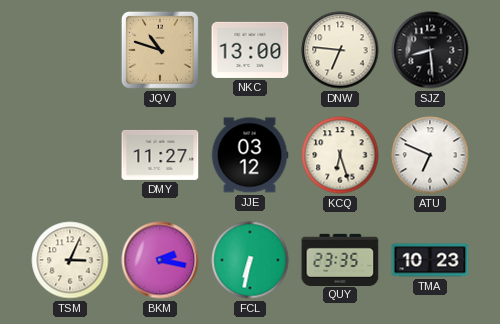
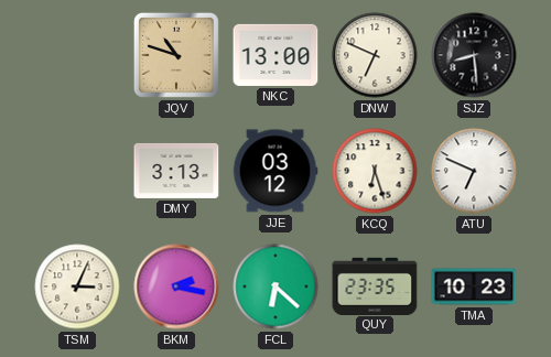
DNW: 6:46 -> 6:49 (375, 55)
DMY: 11:27 -> 3:13 (176, 171)
FCL: 6:32 -> 6:22 (275, 286)
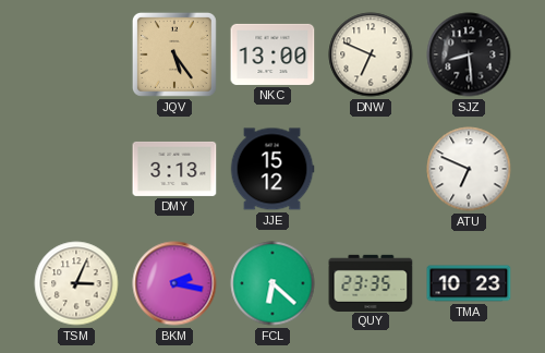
JQV: 10:48 -> 5:24 (174, 54)
JJE: 03:12 -> 15:12 (272, 169)
KCQ: 6:27 -> none (375, 171)
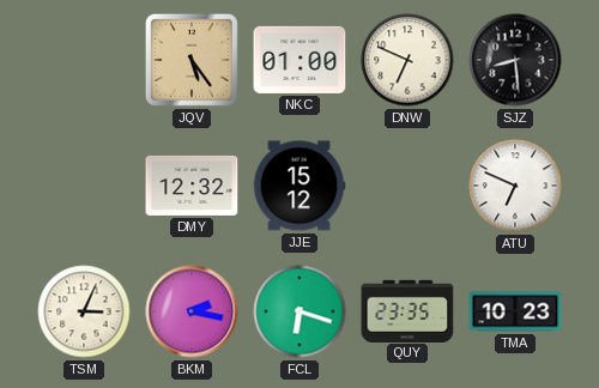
NKC: 13:00 -> 01:00 (299, 60)
DMY: 3:13 -> 12:32 (192, 186)
FCL: 6:22 -> 6:18 (299, 311)
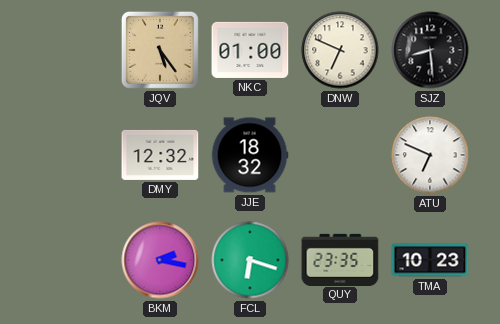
JJE: 15:12 -> 18:32 (250, 155)
TSM: 3:04 -> none (84, 311)
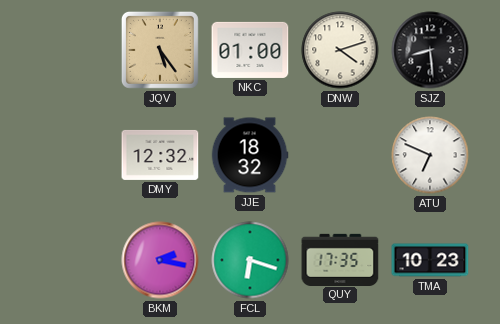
DNW: 6:49 -> 4:12 (340, 50)
QUY: 23:35 -> 17:35 (340, 259)
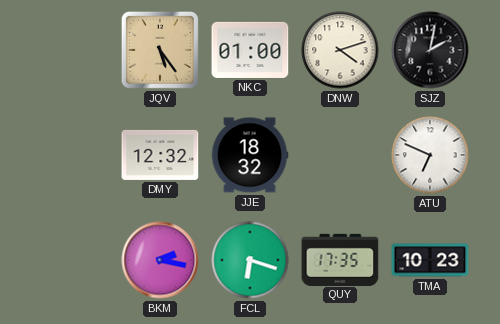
SJZ: 8:29 -> 2:02 (430, 50)
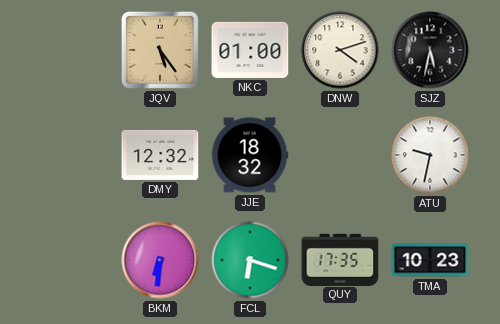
SJZ: 2:02 -> 5:32 (430, 50)
ATU: 6:49 -> 9:32 (430, 155)
BKM: 2:17 -> 6:31 (160, 260)
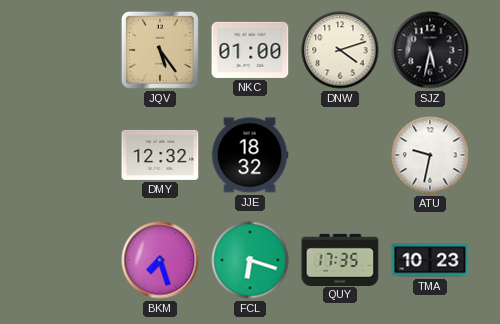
BKM: 6:31 -> 7:27 (160, 260)
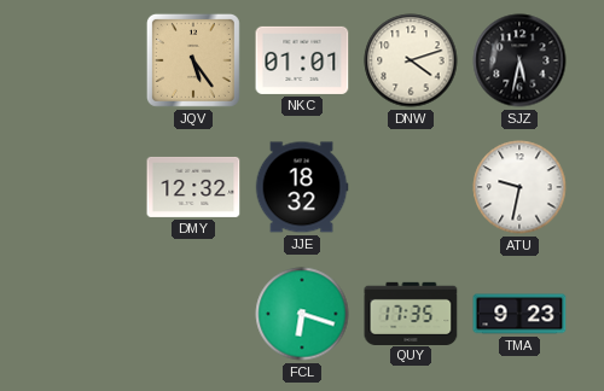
NKC: 01:00 -> 01:01 (302, 60)
BKM: 7:27 -> none (160, 260)
TMA: 10:23 -> 9:23 (519, 314)
